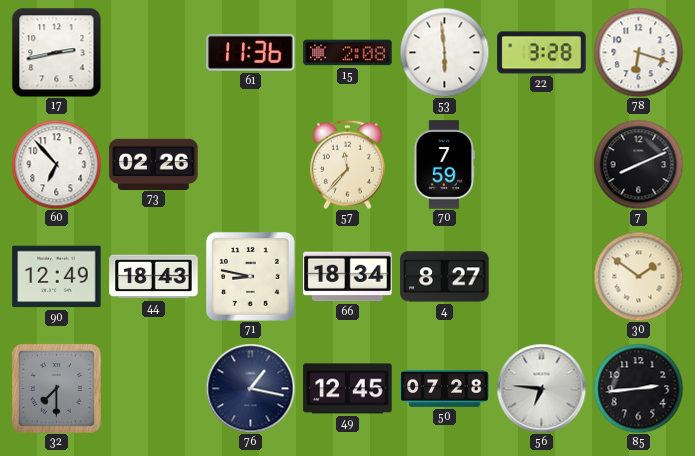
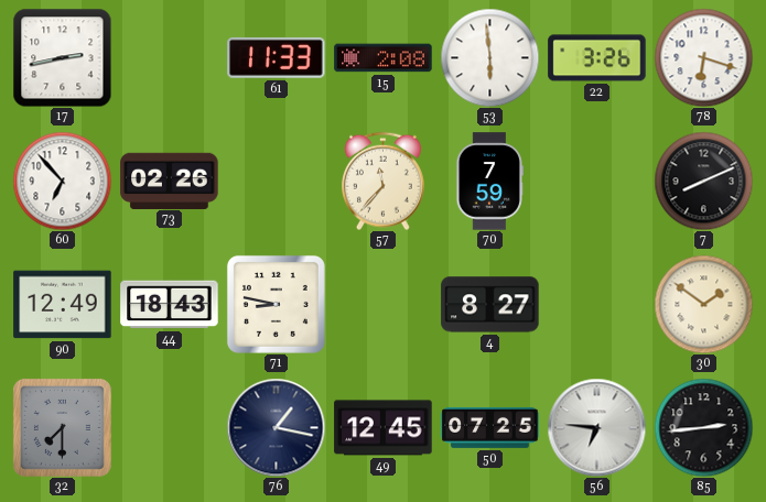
61: 11:36 -> 11:33 (277, 57)
22: 3:28 -> 3:26 (597, 58)
66: 18:34 -> none (348, 277)
50: 07:28 -> 07:25 (490, 427)
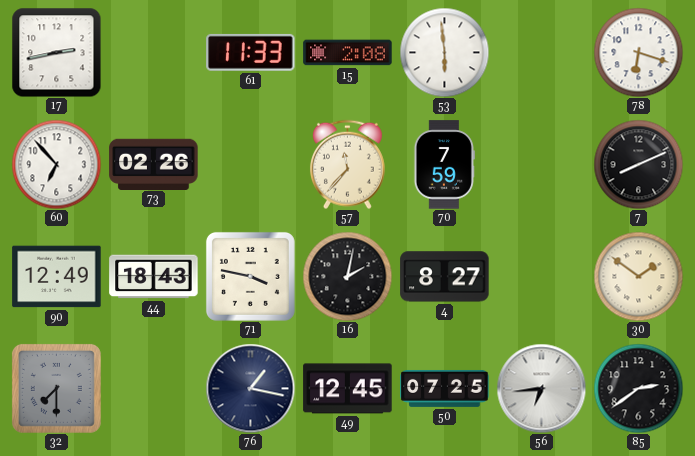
22: 3:26 -> none (597, 58)
71: 8:47 -> 3:47 (250, 276)
16: none -> 2:02 (347, 276)
56: 6:46 -> 6:44 (541, 388)
85: 2:44 -> 2:39 (638, 388)
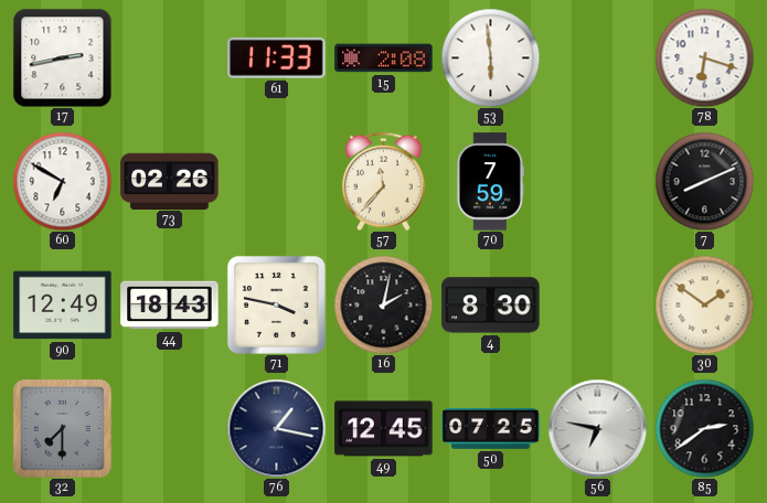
60: 6:53 -> 6:50 (62, 181)
4: 8:27 -> 8:30 (491, 306)
56: 6:44 -> 6:47 (597, 428)
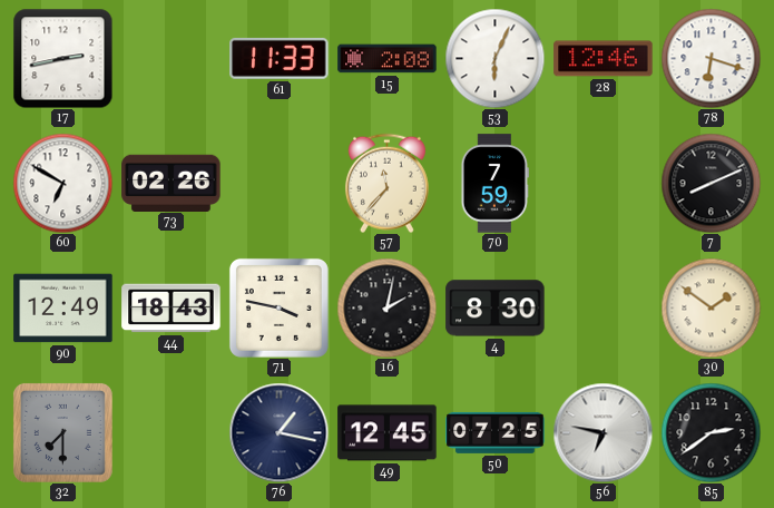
53: 5:59 -> 6:04 (494, 58)
28: none -> 12:46 (604, 59)
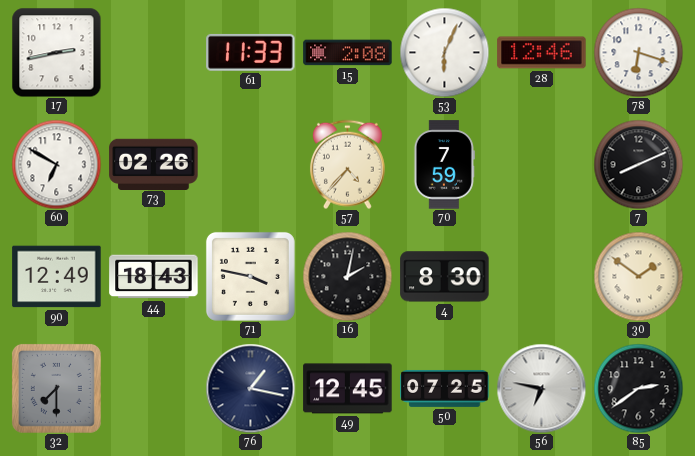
57: 11:37 -> 4:37 (347, 164)
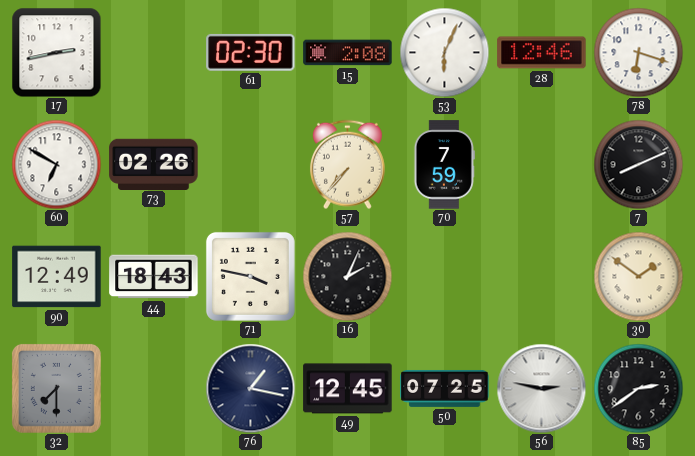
61: 11:33 -> 02:30 (251, 52)
57: 4:37 -> 7:37 (347, 164)
16: 2:02 -> 2:04 (347, 276)
4: 8:30 -> none (445, 277)
56: 6:47 -> 2:47 (541, 388)
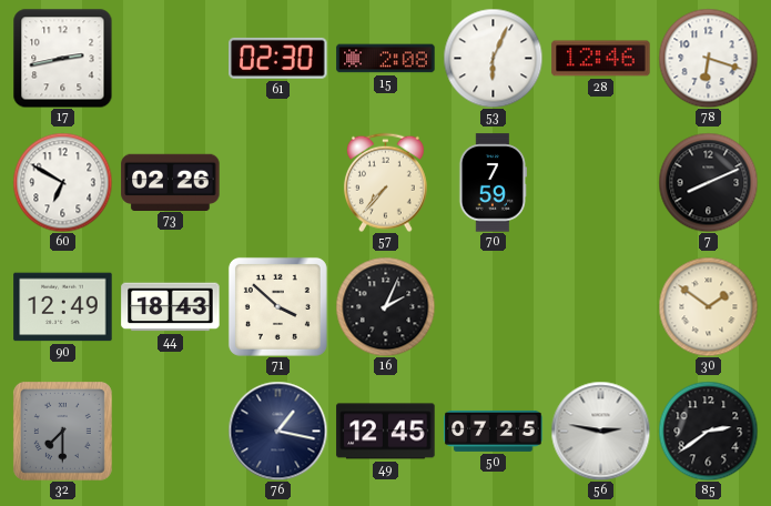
71: 3:47 -> 3:52 (277, 306)
